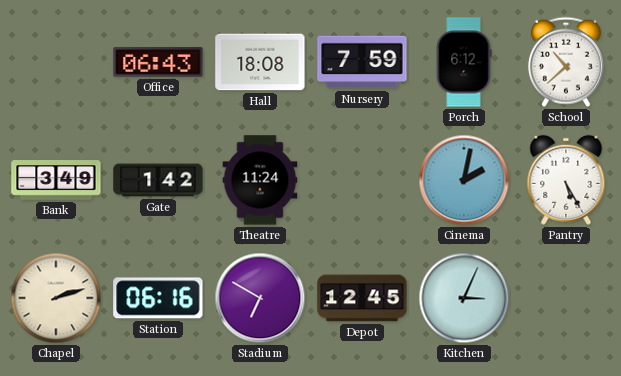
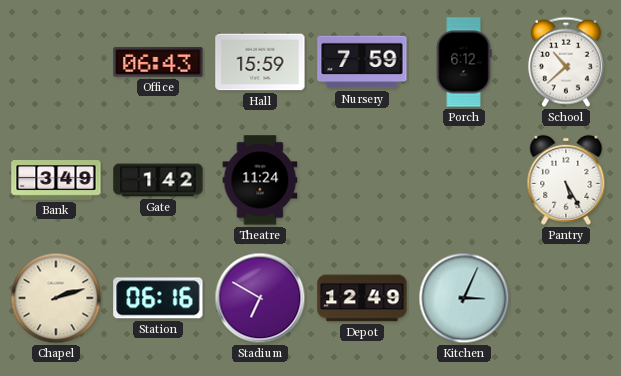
Hall: 18:08 -> 15:59 (260, 62)
Cinema: 2:02 -> none (464, 180)
Depot: 12:45 -> 12:49 (362, 298)
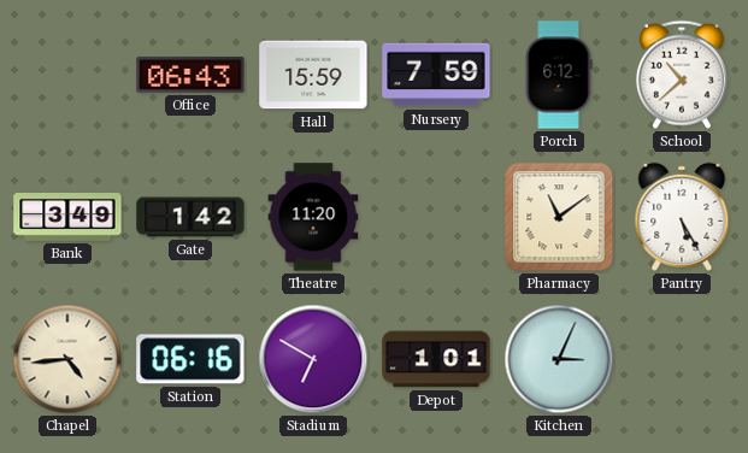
Theatre: 11:24 -> 11:20 (313, 217)
Pharmacy: none -> 11:09 (559, 217)
Chapel: 2:12 -> 4:44 (67, 359)
Depot: 12:49 -> 1:01 (436, 359)
